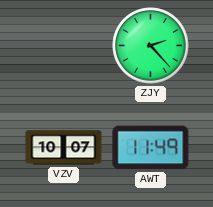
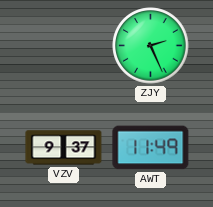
ZJY: 2:23 -> 2:26 (151, 46)
VZV: 10:07 -> 9:37 (64, 148)
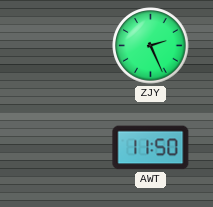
VZV: 9:37 -> none (64, 148)
AWT: 11:49 -> 11:50 (151, 148)
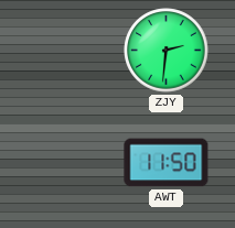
ZJY: 2:26 -> 2:31 (167, 51)
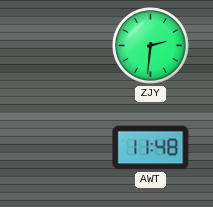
AWT: 11:50 -> 11:48 (151, 148)
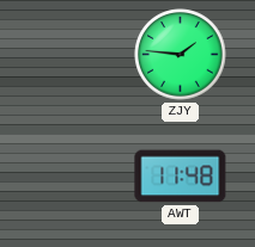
ZJY: 2:31 -> 1:46 (181, 55)
